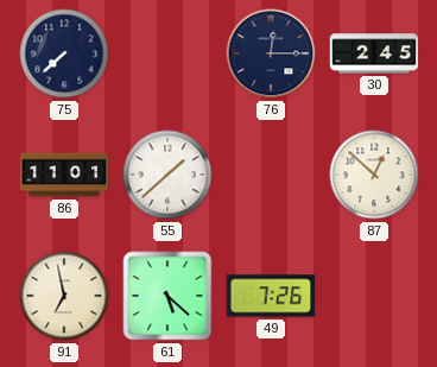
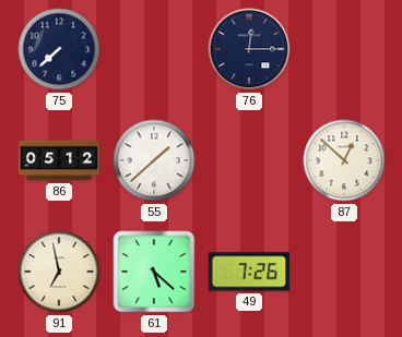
30: 2:45 -> none (374, 53)
86: 11:01 -> 05:12 (59, 160)
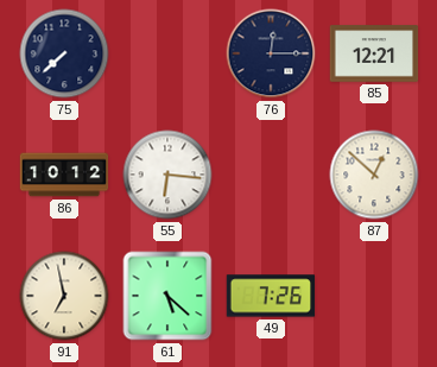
85: none -> 12:21 (374, 53)
86: 05:12 -> 10:12 (64, 175)
55: 1:38 -> 6:16 (167, 175)
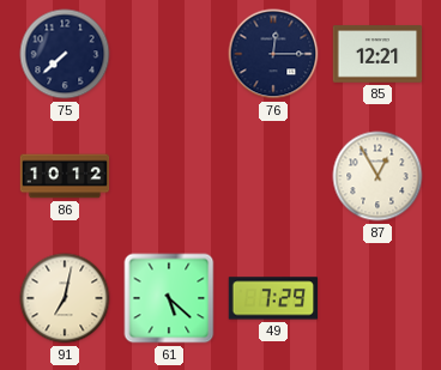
55: 6:16 -> none (167, 175)
87: 12:52 -> 12:55 (377, 176)
91: 6:58 -> 7:02 (65, 298)
49: 7:26 -> 7:29 (273, 298)
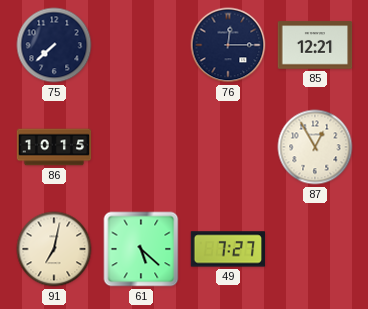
86: 10:12 -> 10:15 (54, 147)
49: 7:29 -> 7:27 (228, 249)
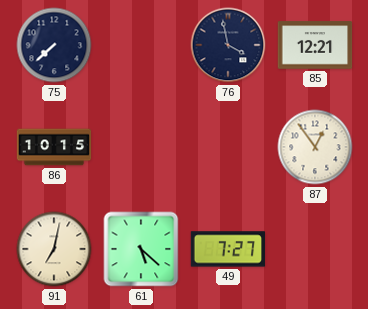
76: 12:15 -> 3:58 (228, 45)
87: 12:55 -> 12:54 (315, 147)
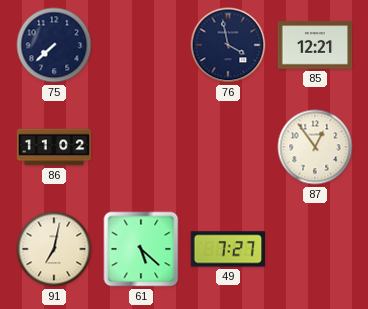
86: 10:15 -> 11:02 (54, 147)
